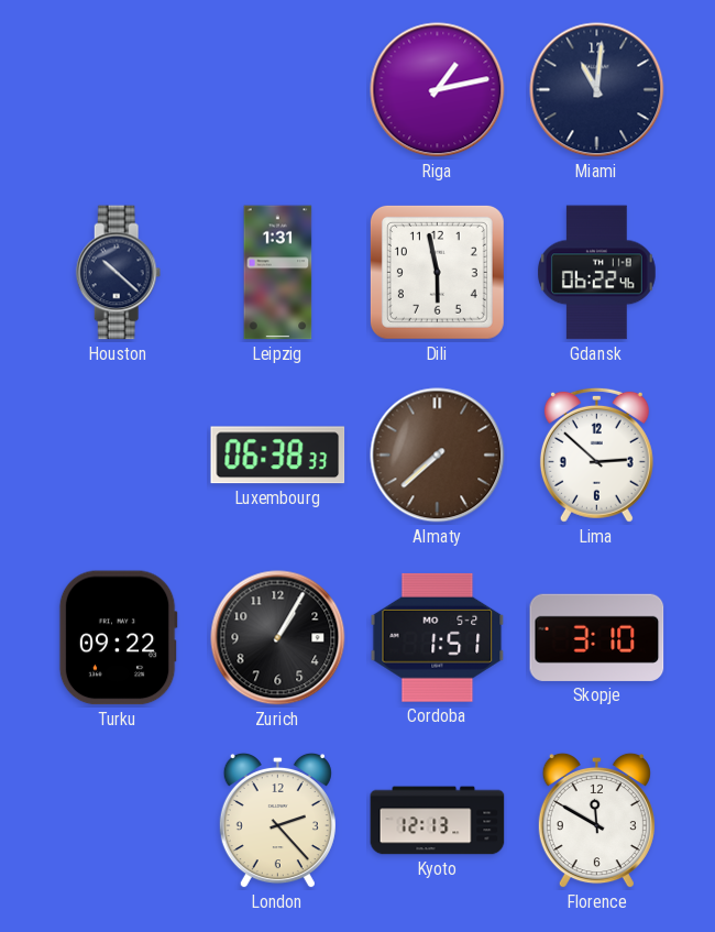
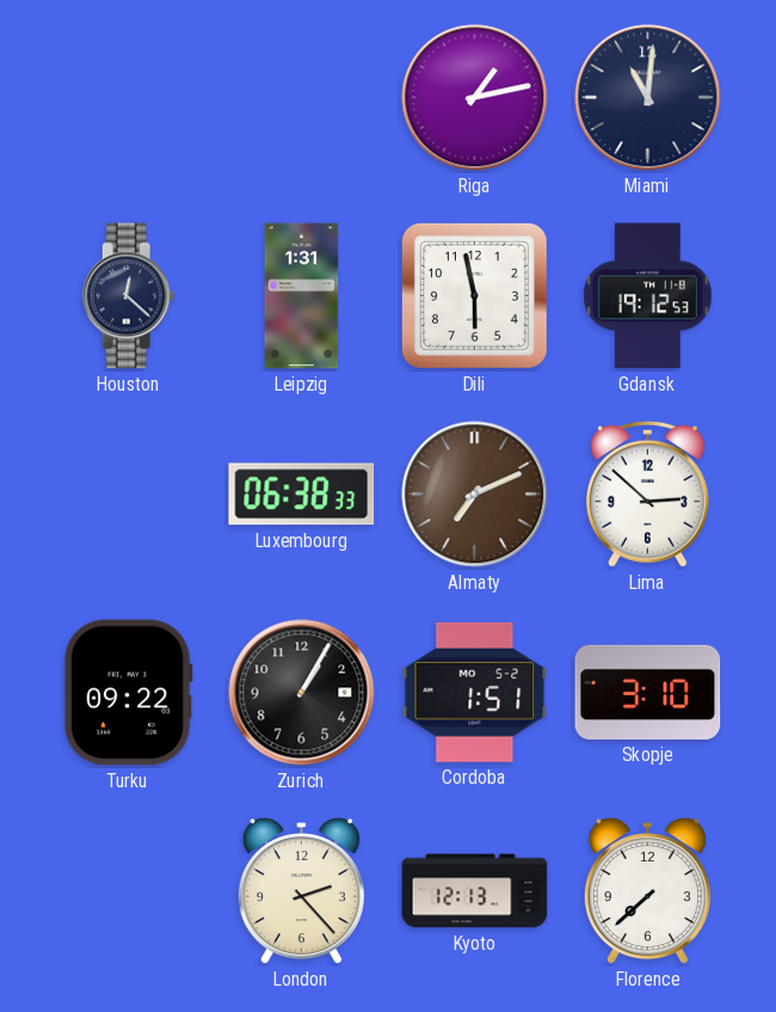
Houston: 10:22 -> 12:22 (129, 296)
Gdansk: 06:22 -> 19:12 (647, 296)
Almaty: 7:38 -> 7:11 (475, 495)
Florence: 11:50 -> 7:38 (647, 891)
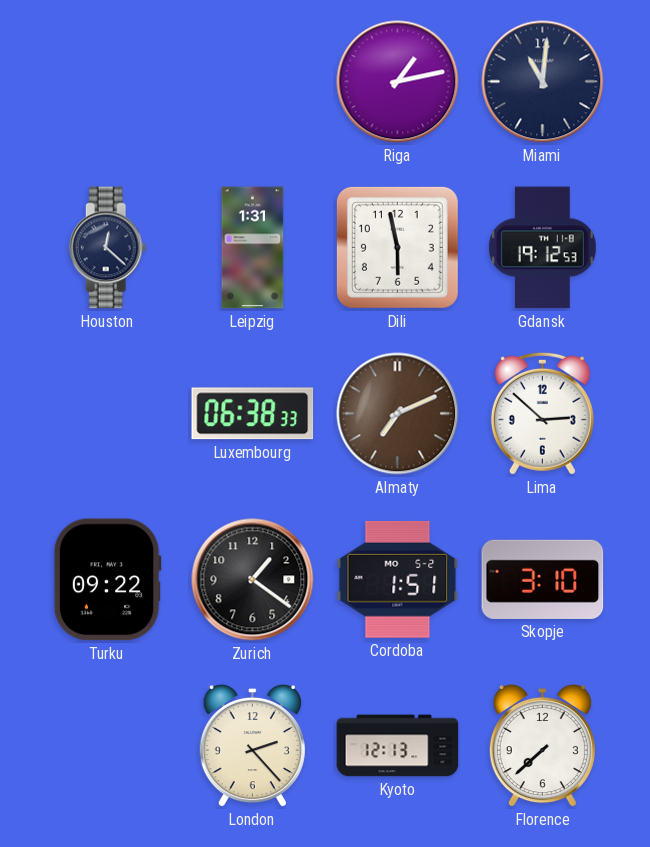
Zurich: 1:05 -> 1:21 (253, 580)
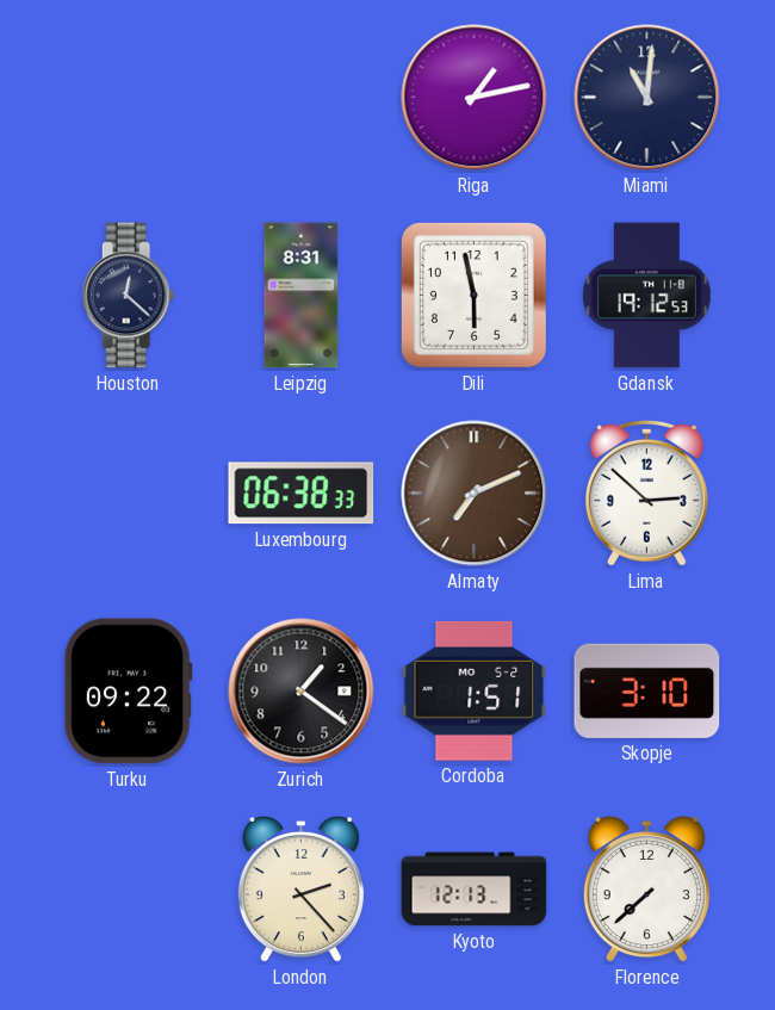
Leipzig: 1:31 -> 8:31 (302, 296)
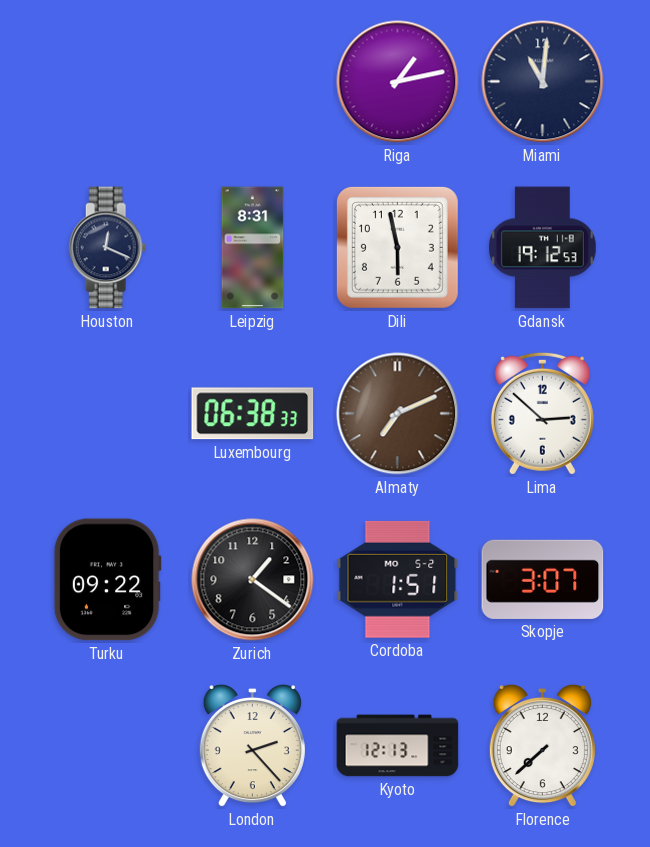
Houston: 12:22 -> 12:19 (108, 248)
Skopje: 3:10 -> 3:07 (543, 579)
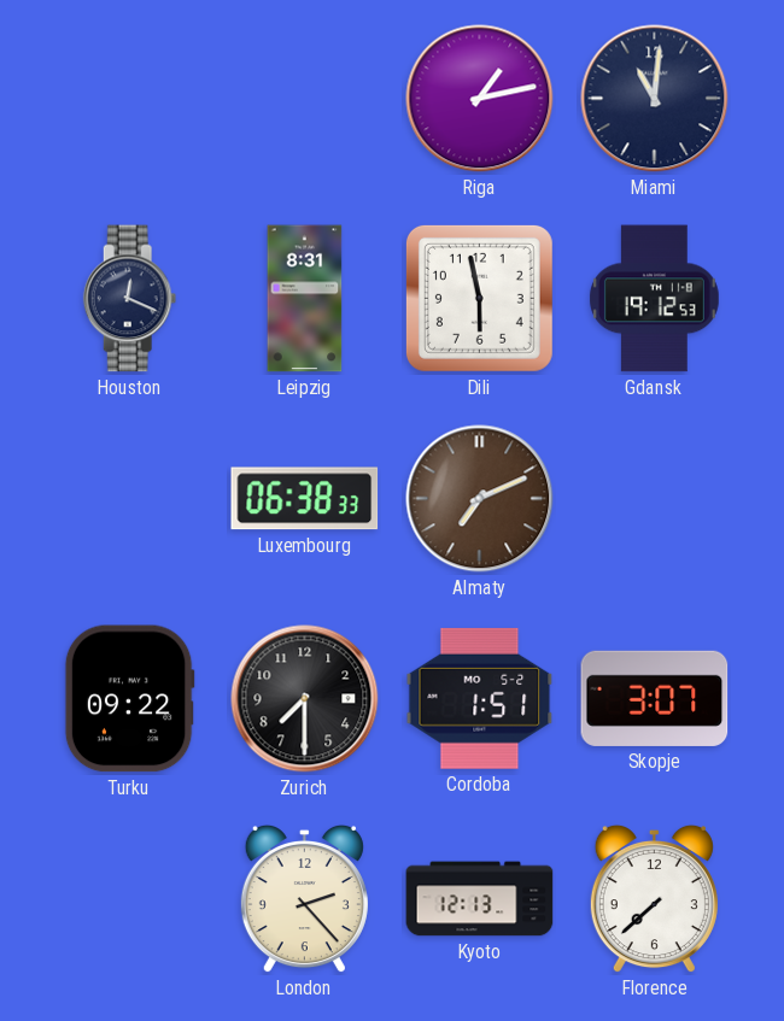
Lima: 2:52 -> none (542, 413)
Zurich: 1:21 -> 7:30 (305, 699)
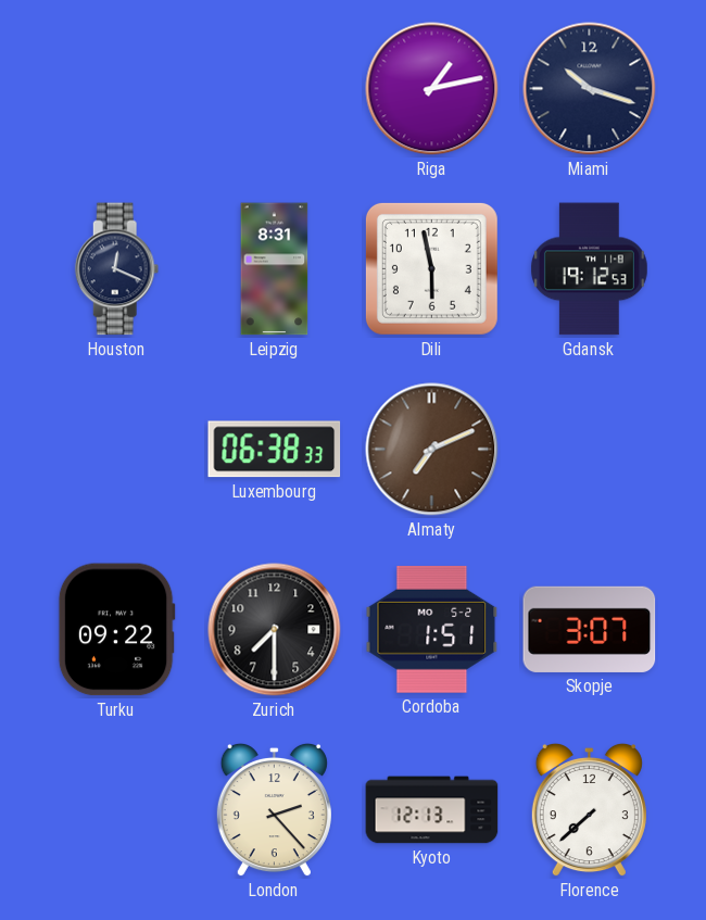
Miami: 11:01 -> 10:18 (590, 89)
